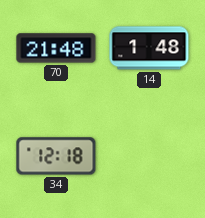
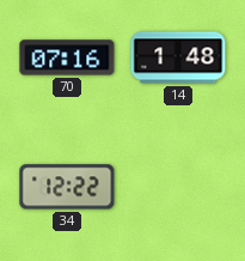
70: 21:48 -> 07:16 (67, 57)
34: 12:18 -> 12:22 (67, 187)
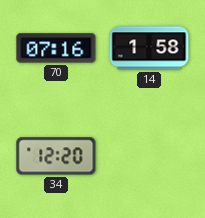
14: 1:48 -> 1:58 (149, 48)
34: 12:22 -> 12:20 (56, 156)
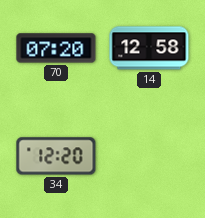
70: 07:16 -> 07:20 (56, 48)
14: 1:58 -> 12:58 (149, 48)
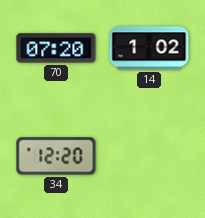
14: 12:58 -> 1:02 (149, 48)
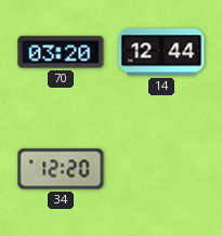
70: 07:20 -> 03:20 (61, 52)
14: 1:02 -> 12:44 (161, 52)
